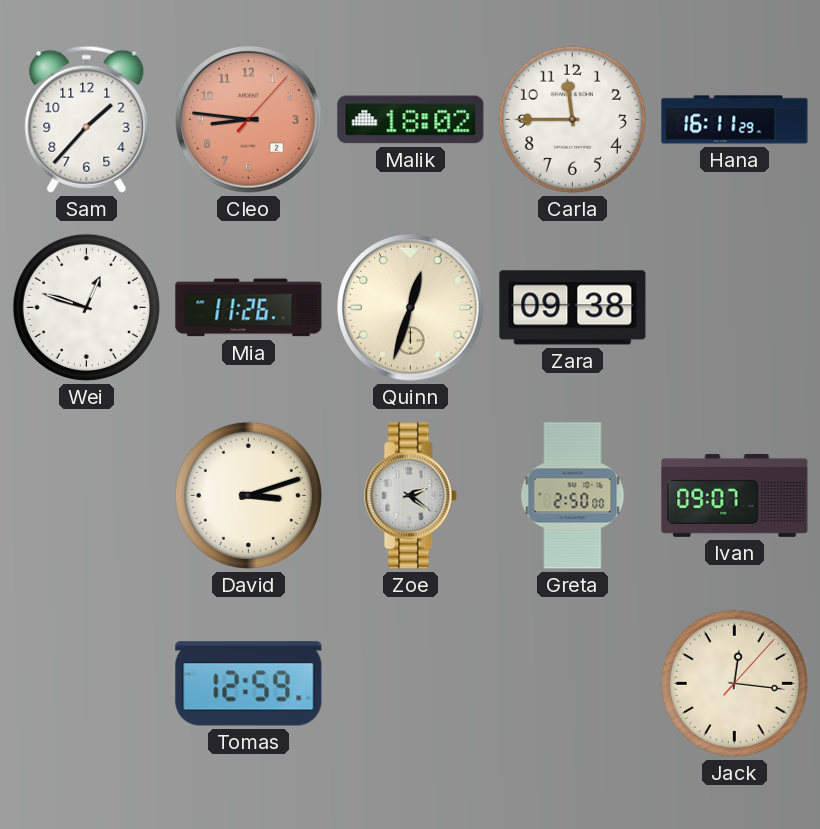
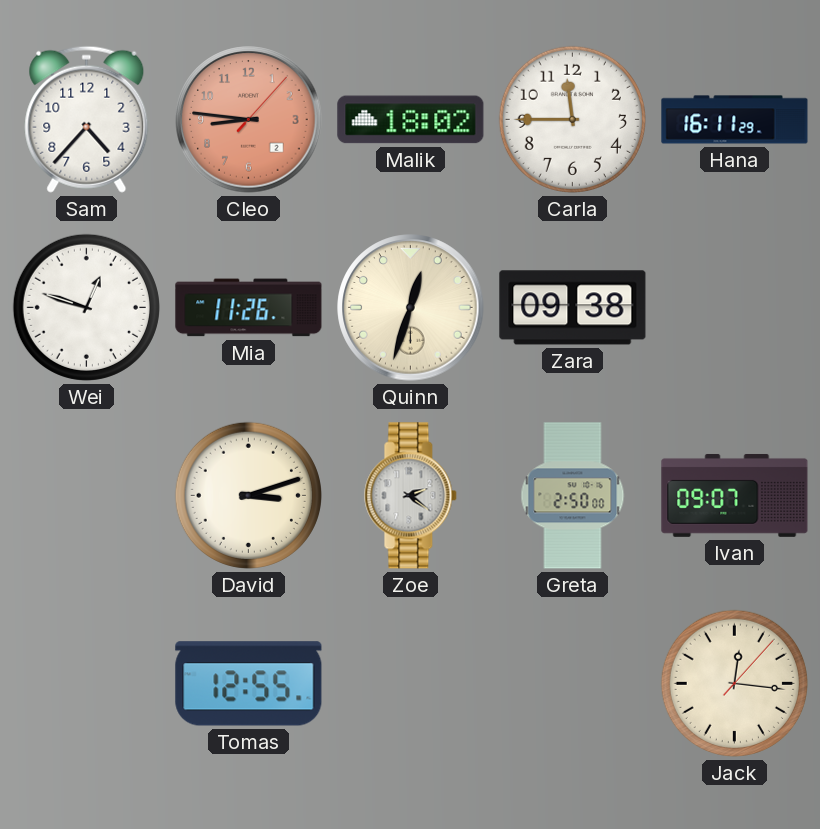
Sam: 1:37 -> 4:37 (87, 119)
Tomas: 12:59 -> 12:55 (249, 684)
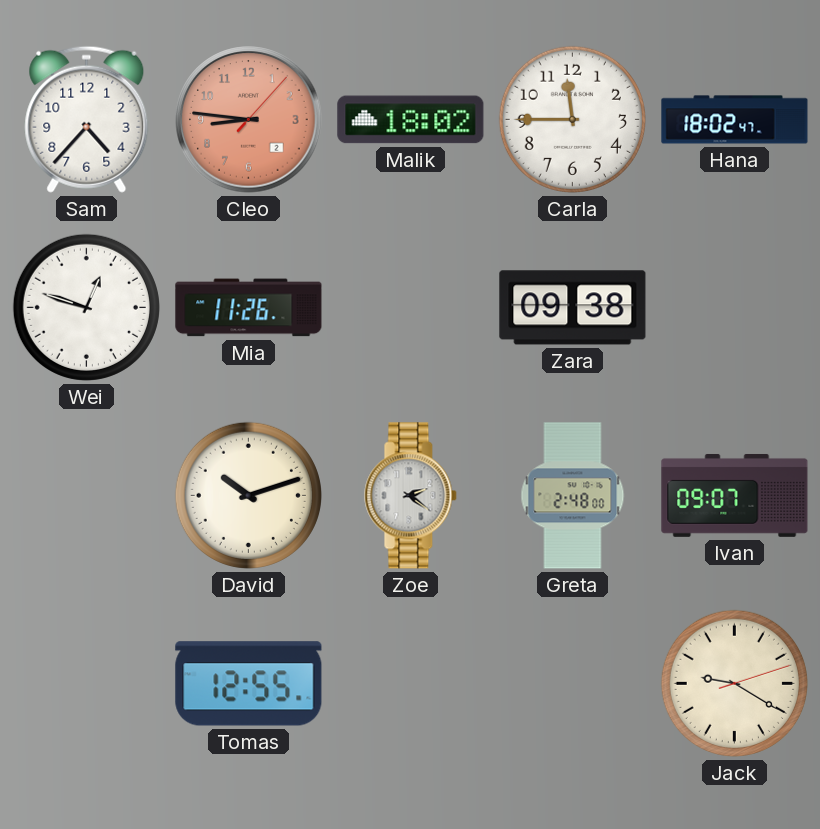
Hana: 16:11 -> 18:02 (735, 120)
Quinn: 12:33 -> none (411, 308)
David: 3:12 -> 10:12 (248, 495)
Greta: 2:50 -> 2:48 (573, 496)
Jack: 12:16 -> 9:20 (734, 683)
